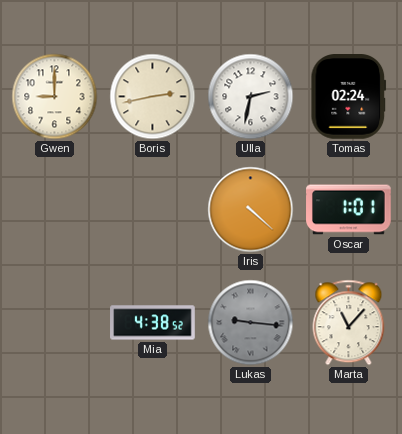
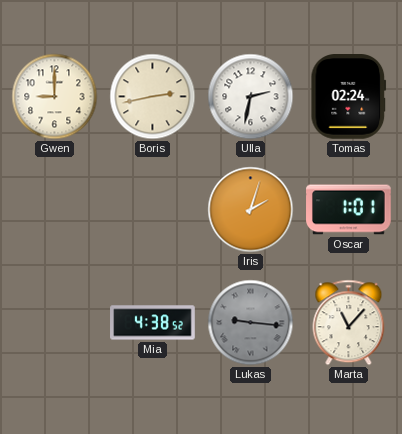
Iris: 4:22 -> 2:03 (251, 210)
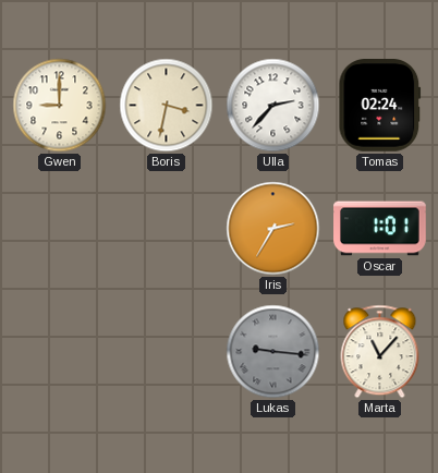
Boris: 2:43 -> 3:32 (167, 106)
Ulla: 2:32 -> 2:37 (273, 106)
Iris: 2:03 -> 2:35 (273, 229)
Mia: 4:38 -> none (153, 323)
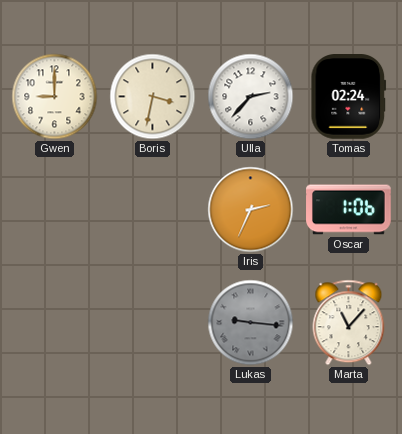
Iris: 2:35 -> 2:34 (251, 210)
Oscar: 1:01 -> 1:06 (349, 210)
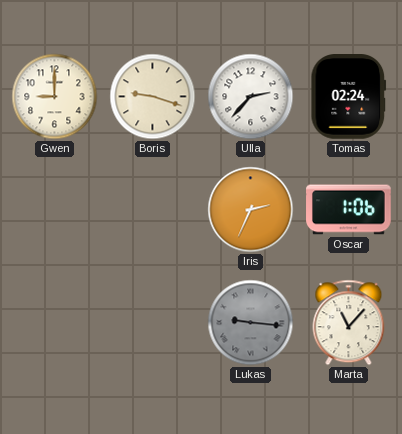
Boris: 3:32 -> 9:18 (153, 97)
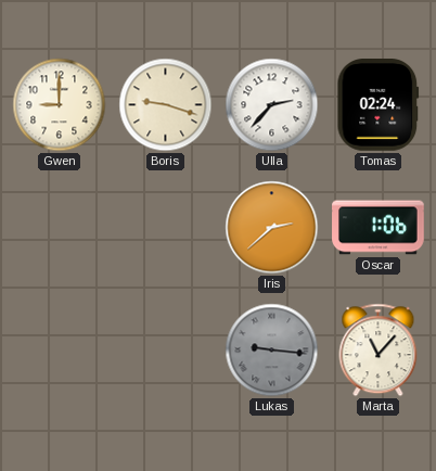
Iris: 2:34 -> 2:38 (272, 228)
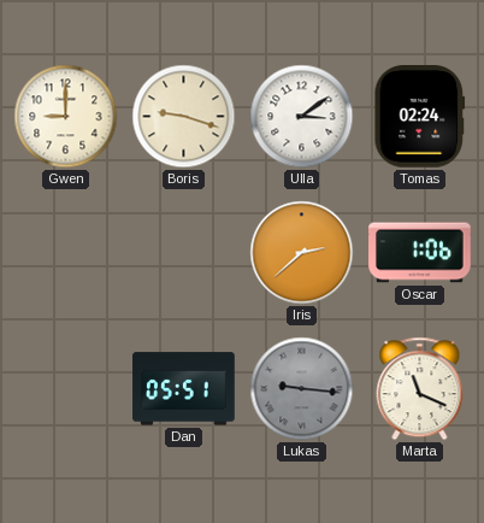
Ulla: 2:37 -> 3:09 (302, 117)
Dan: none -> 05:51 (184, 389)
Marta: 11:07 -> 11:19 (420, 389)
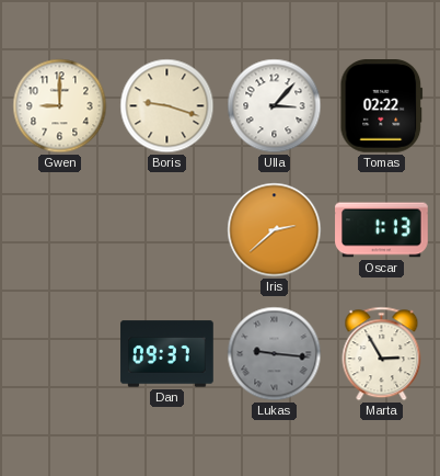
Ulla: 3:09 -> 3:07 (275, 106)
Tomas: 02:24 -> 02:22 (382, 106)
Oscar: 1:06 -> 1:13 (382, 230)
Dan: 05:51 -> 09:37 (167, 354)
Marta: 11:19 -> 2:55 (382, 354)
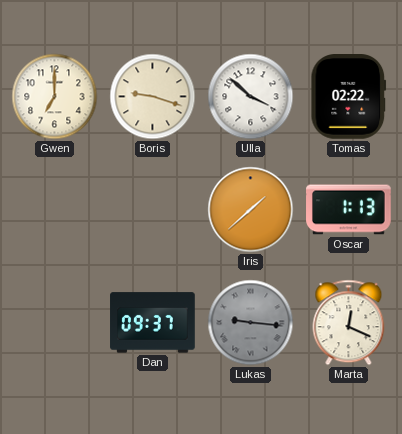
Gwen: 9:00 -> 7:00 (55, 97)
Ulla: 3:07 -> 3:52 (251, 97)
Iris: 2:38 -> 1:38 (251, 210)
Marta: 2:55 -> 12:19 (349, 323)
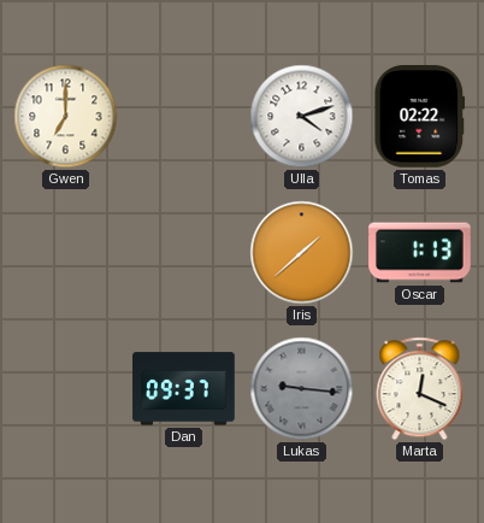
Boris: 9:18 -> none (153, 97)
Ulla: 3:52 -> 4:12 (302, 117)
